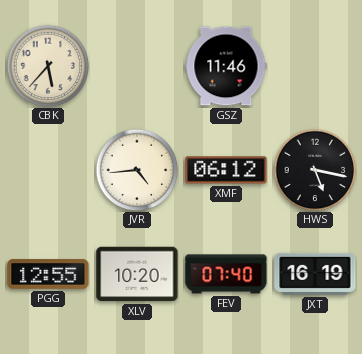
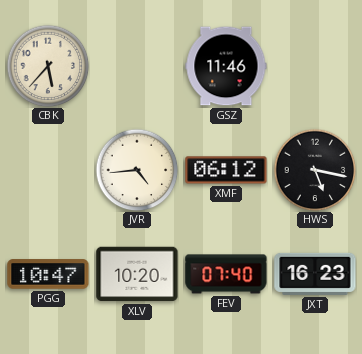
PGG: 12:55 -> 10:47 (48, 274)
JXT: 16:19 -> 16:23 (315, 274)
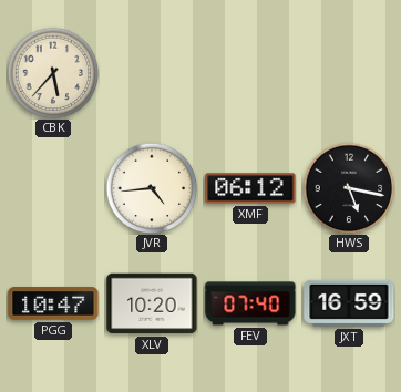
GSZ: 11:46 -> none (226, 66)
JXT: 16:23 -> 16:59 (349, 303)
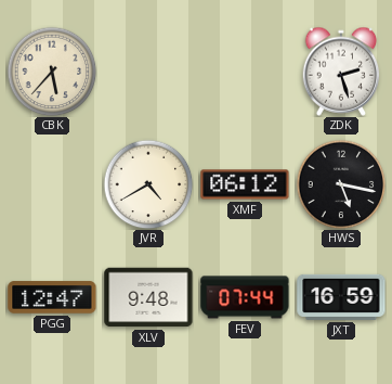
ZDK: none -> 2:27 (341, 72)
JVR: 4:44 -> 4:40 (148, 184)
PGG: 10:47 -> 12:47 (52, 297)
XLV: 10:20 -> 9:48 (148, 297)
FEV: 07:40 -> 07:44 (245, 297)
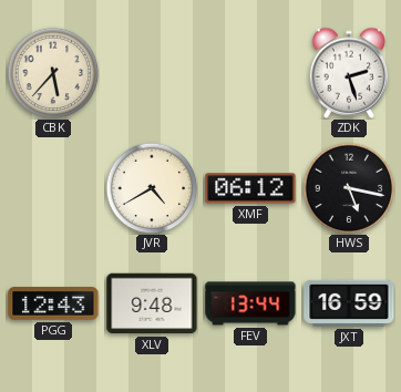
PGG: 12:47 -> 12:43 (53, 303)
FEV: 07:44 -> 13:44 (250, 303)
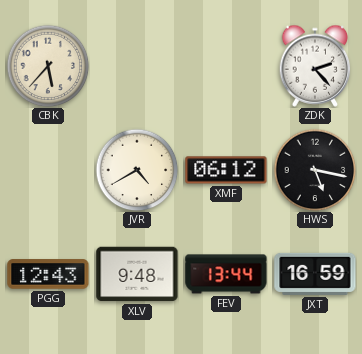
ZDK: 2:27 -> 2:23 (315, 66)
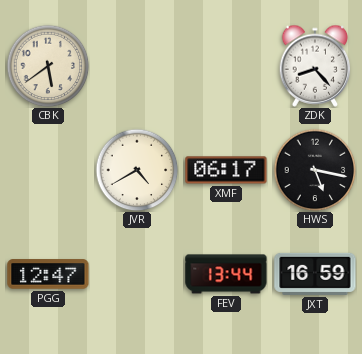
CBK: 5:37 -> 5:39 (48, 66)
ZDK: 2:23 -> 8:23 (315, 66)
XMF: 06:12 -> 06:17 (226, 170)
PGG: 12:43 -> 12:47 (48, 274)
XLV: 9:48 -> none (137, 274)
